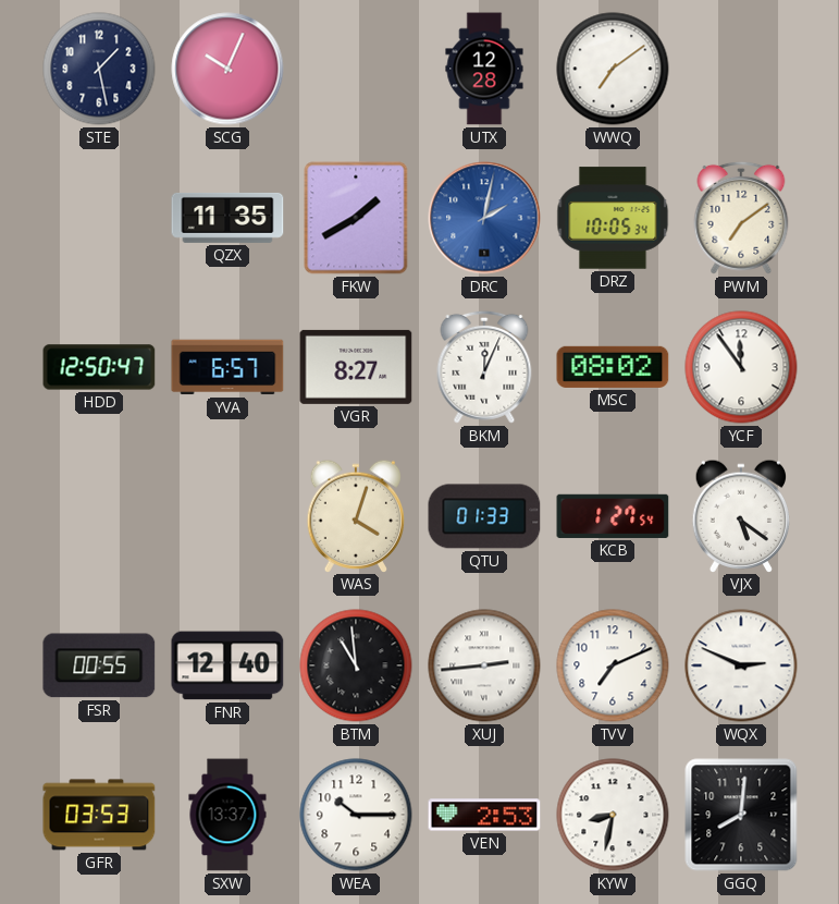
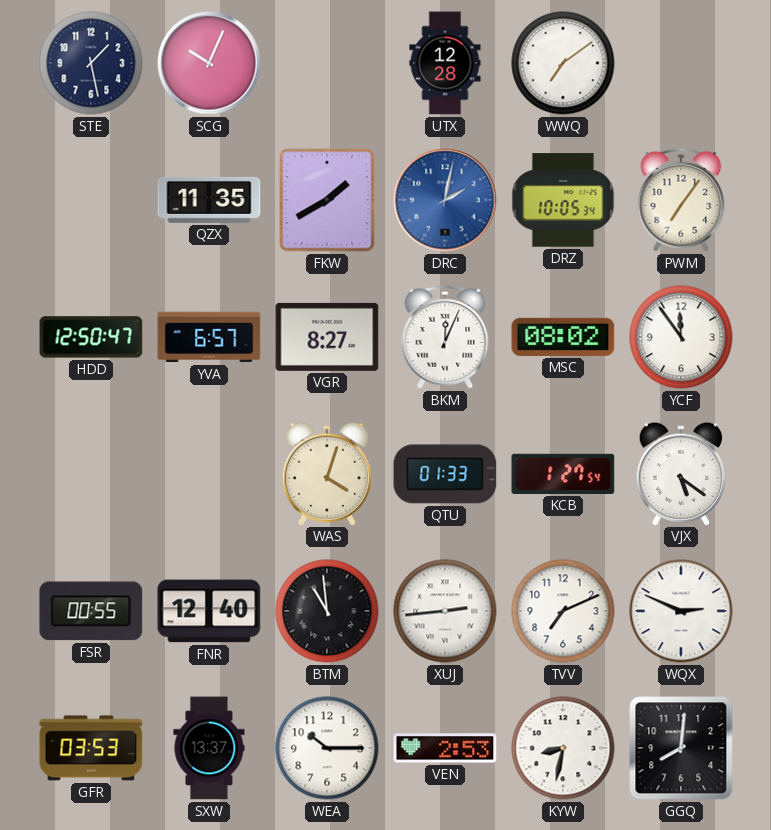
PWM: 7:09 -> 7:06 (681, 200)
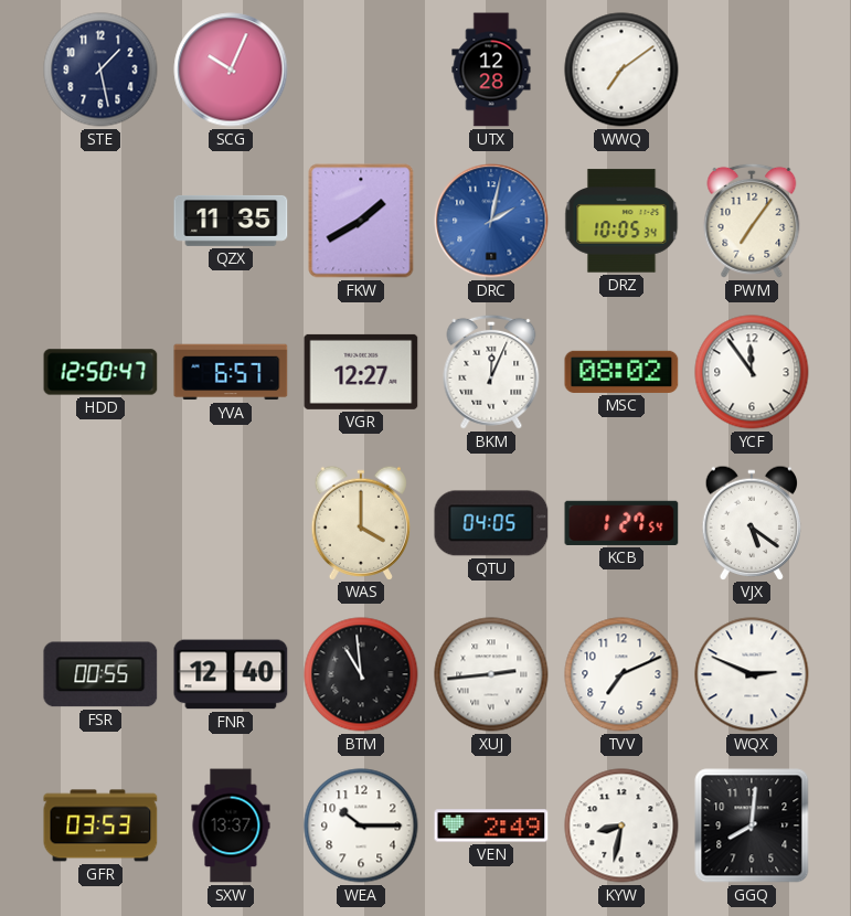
VGR: 8:27 -> 12:27 (361, 372)
WAS: 4:03 -> 4:00 (361, 522)
QTU: 01:33 -> 04:05 (491, 523)
VEN: 2:53 -> 2:49 (491, 826)
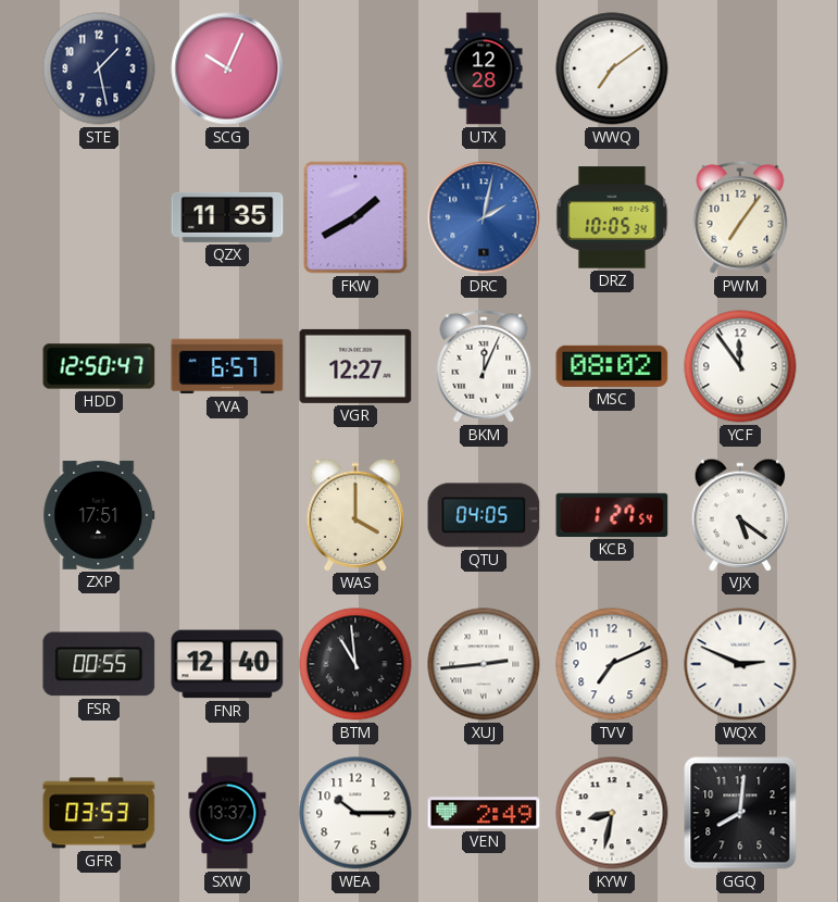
ZXP: none -> 17:51 (99, 515)
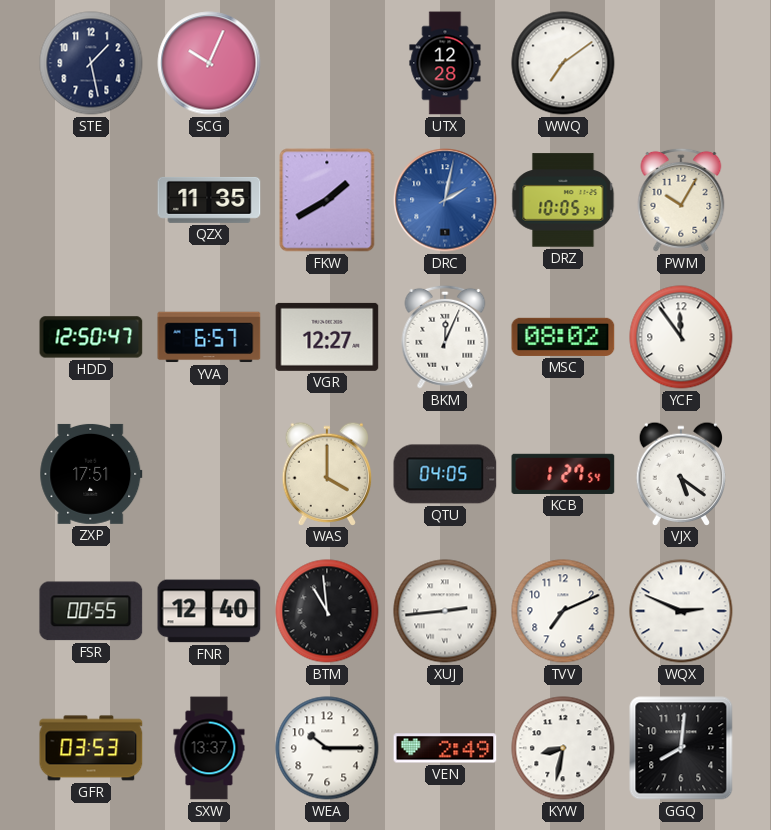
PWM: 7:06 -> 10:05 (681, 200)
